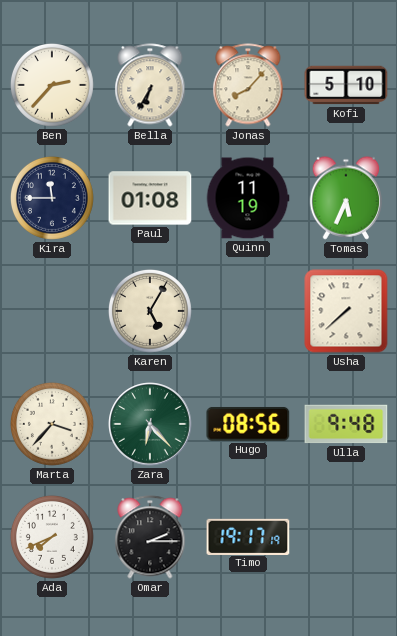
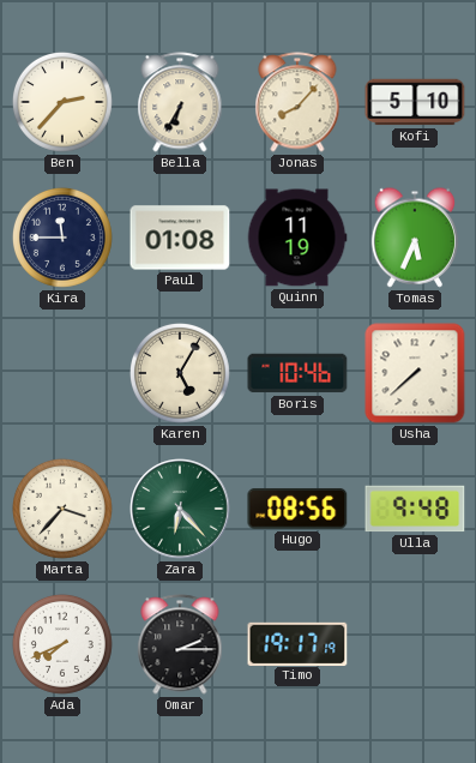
Boris: none -> 10:46 (297, 373)
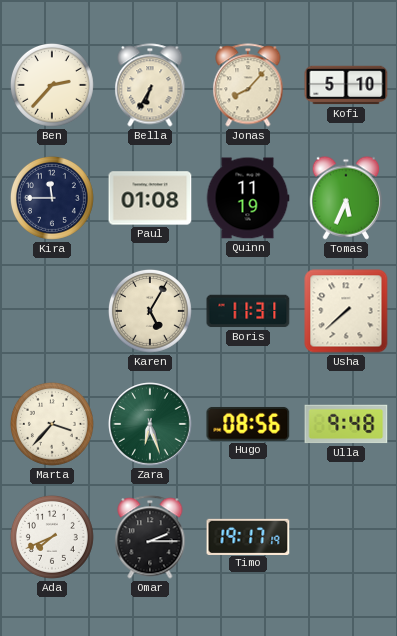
Boris: 10:46 -> 11:31 (248, 311)
Zara: 6:23 -> 6:27 (150, 424)
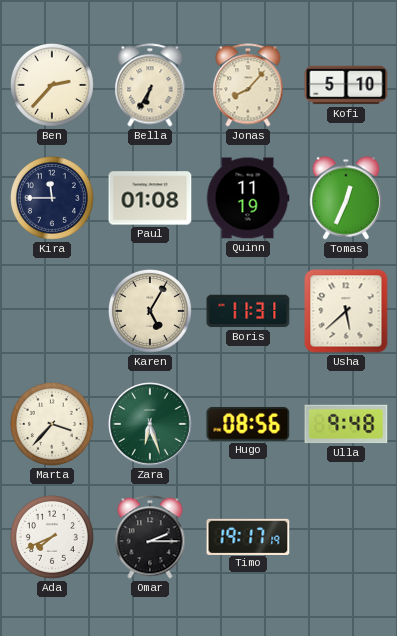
Tomas: 5:34 -> 12:34 (346, 198)
Usha: 7:38 -> 5:38 (346, 311)
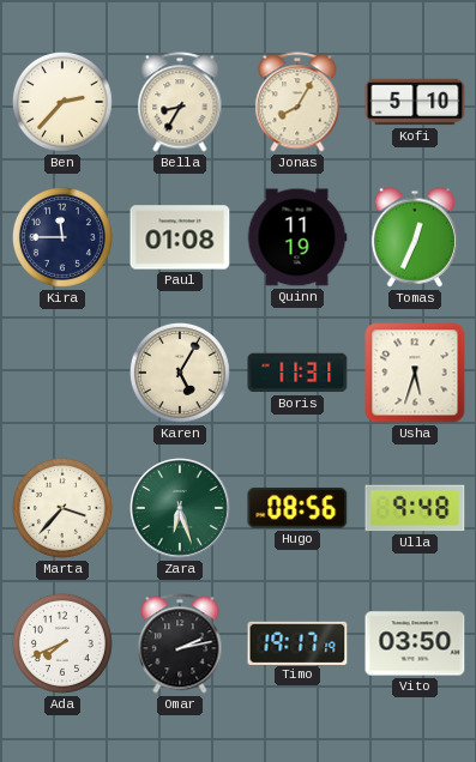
Bella: 6:35 -> 8:35 (180, 102)
Jonas: 8:07 -> 8:05 (297, 102)
Usha: 5:38 -> 5:33 (415, 373)
Omar: 2:15 -> 2:13 (180, 643)
Vito: none -> 03:50 (415, 643)
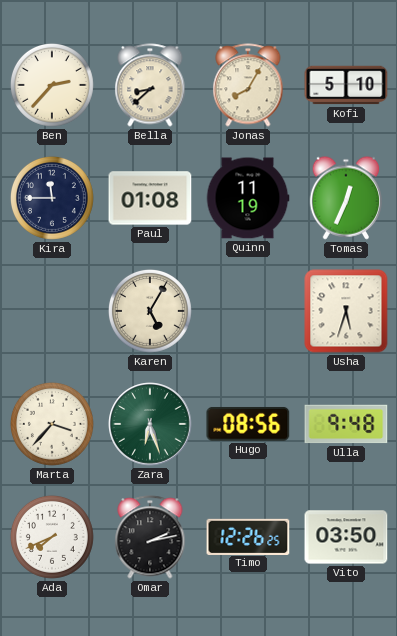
Bella: 8:35 -> 8:38 (150, 85)
Boris: 11:31 -> none (297, 373)
Timo: 19:17 -> 12:26 (248, 536)
